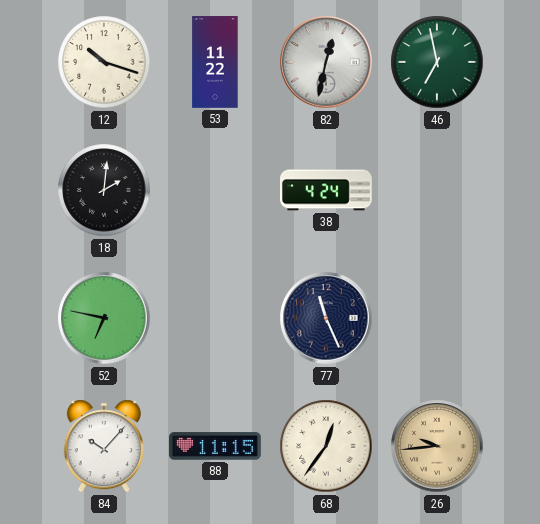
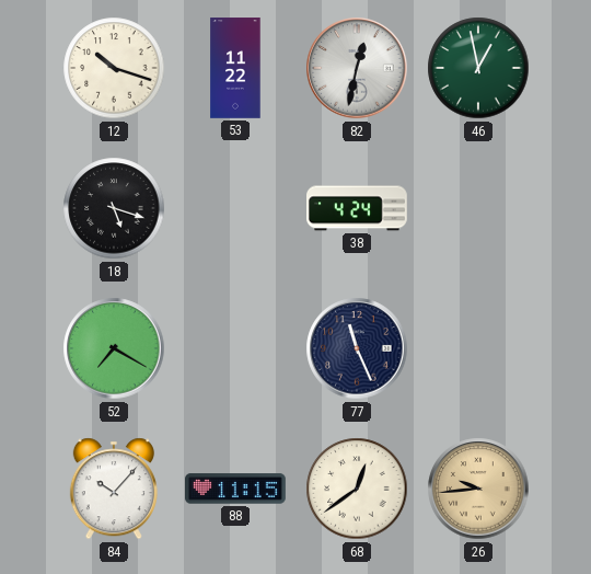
46: 6:58 -> 12:58 (478, 68)
18: 2:01 -> 5:18 (114, 208)
52: 6:47 -> 7:20 (114, 348)
68: 12:36 -> 12:39 (357, 489)
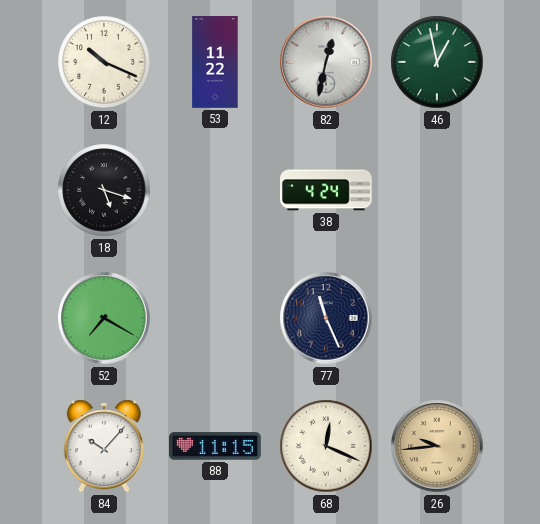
12: 10:18 -> 10:19 (104, 62)
68: 12:39 -> 12:19 (326, 446)
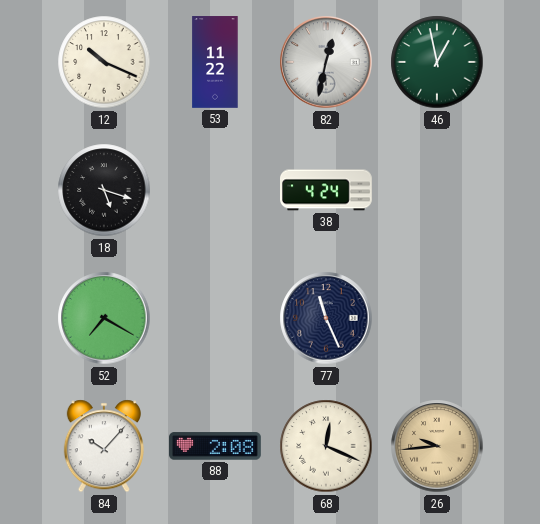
88: 11:15 -> 2:08 (216, 446)
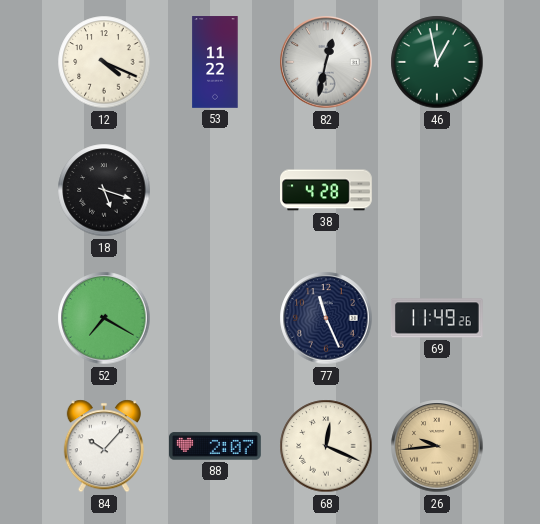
12: 10:19 -> 4:19 (104, 62)
38: 4:24 -> 4:28 (327, 190)
69: none -> 11:49 (437, 318)
88: 2:08 -> 2:07 (216, 446)
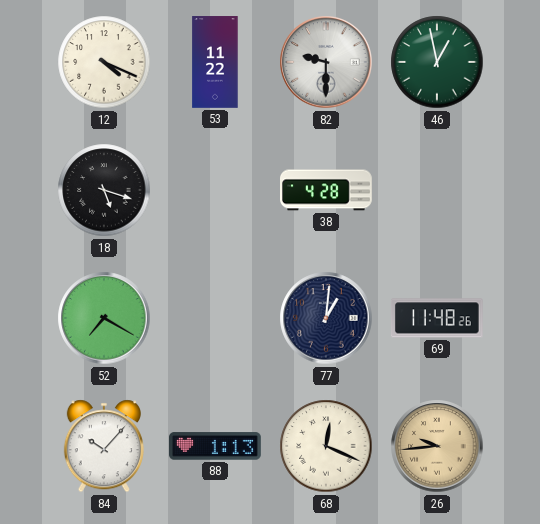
82: 12:32 -> 9:30 (326, 62)
77: 11:26 -> 1:01 (326, 318)
69: 11:49 -> 11:48 (437, 318)
88: 2:07 -> 1:13 (216, 446)
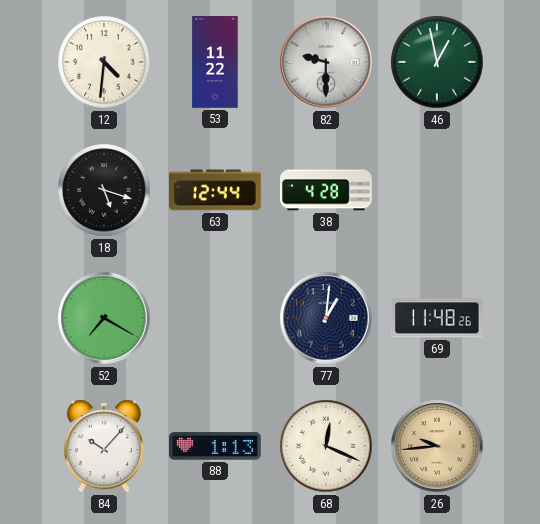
12: 4:19 -> 4:31 (104, 62)
63: none -> 12:44 (216, 190)
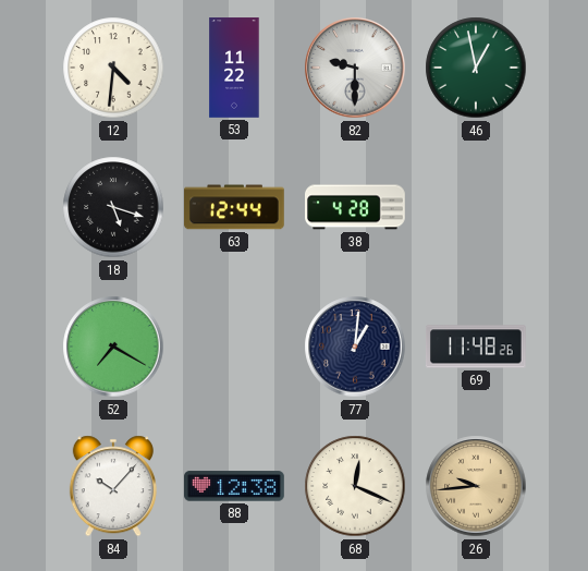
88: 1:13 -> 12:38 (235, 486)
